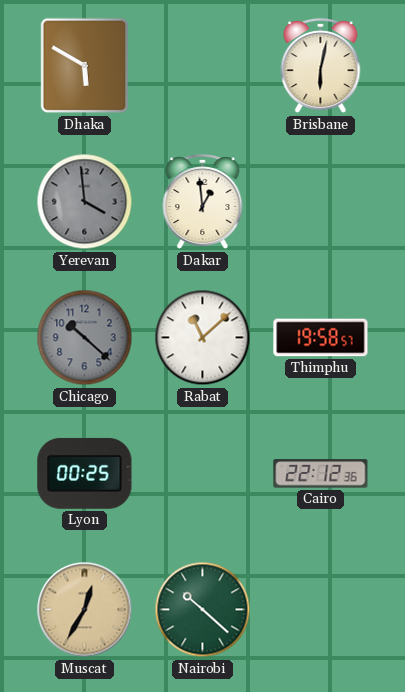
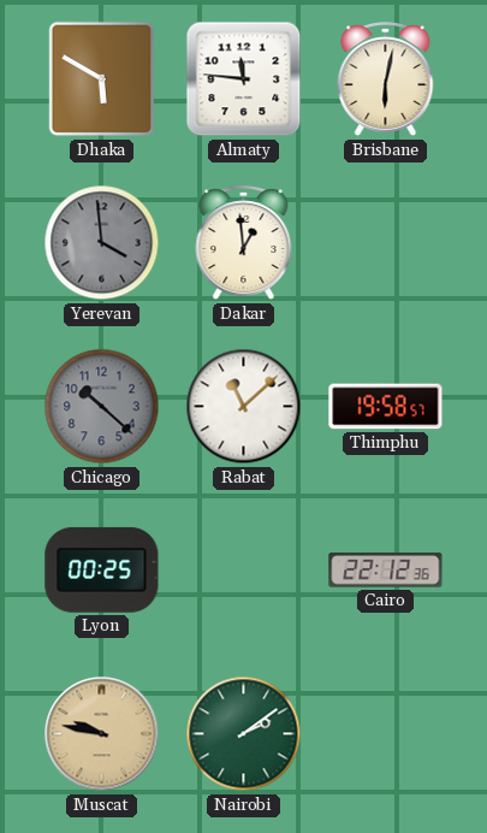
Almaty: none -> 11:46 (244, 79)
Muscat: 12:35 -> 9:47 (102, 734)
Nairobi: 10:22 -> 2:09 (244, 734)
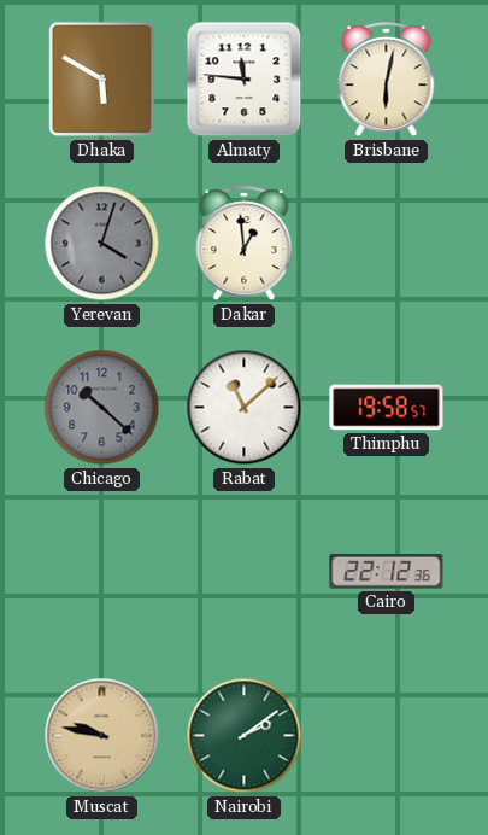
Yerevan: 3:59 -> 4:03 (102, 244)
Lyon: 00:25 -> none (102, 569)
